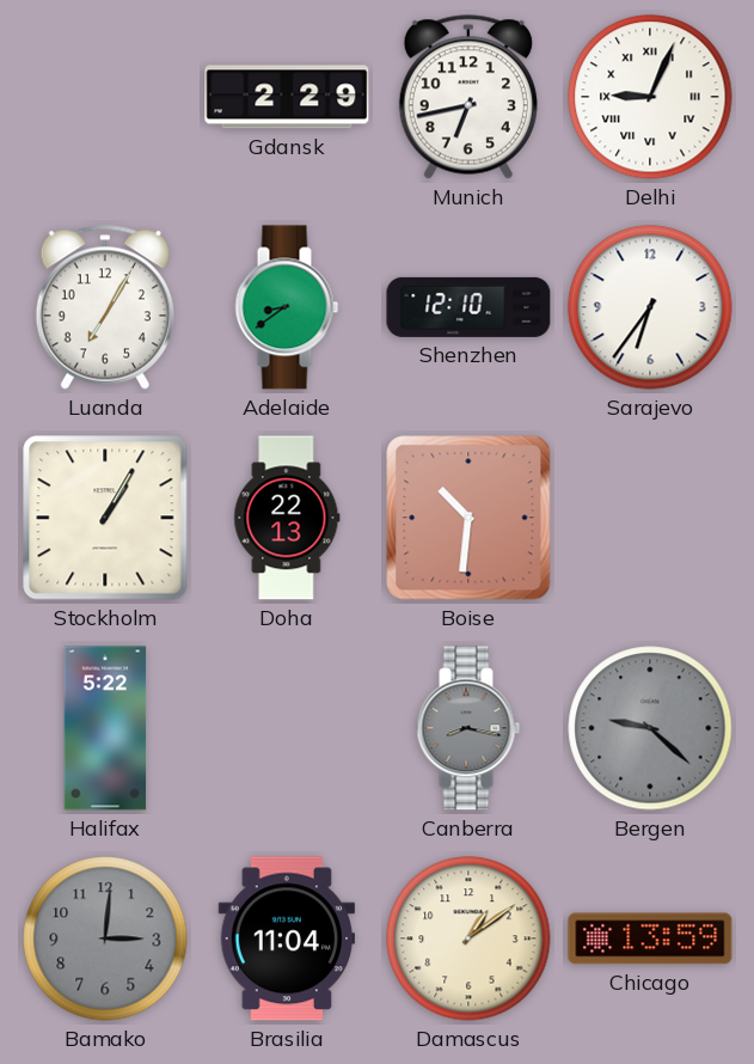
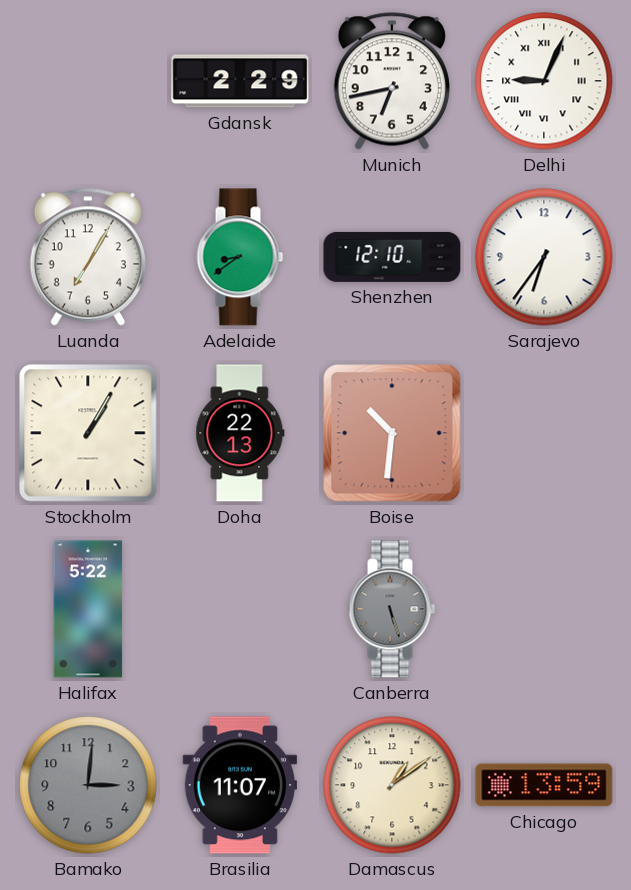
Canberra: 8:17 -> 5:27 (392, 609)
Bergen: 9:22 -> none (650, 728)
Brasilia: 11:04 -> 11:07 (239, 785)
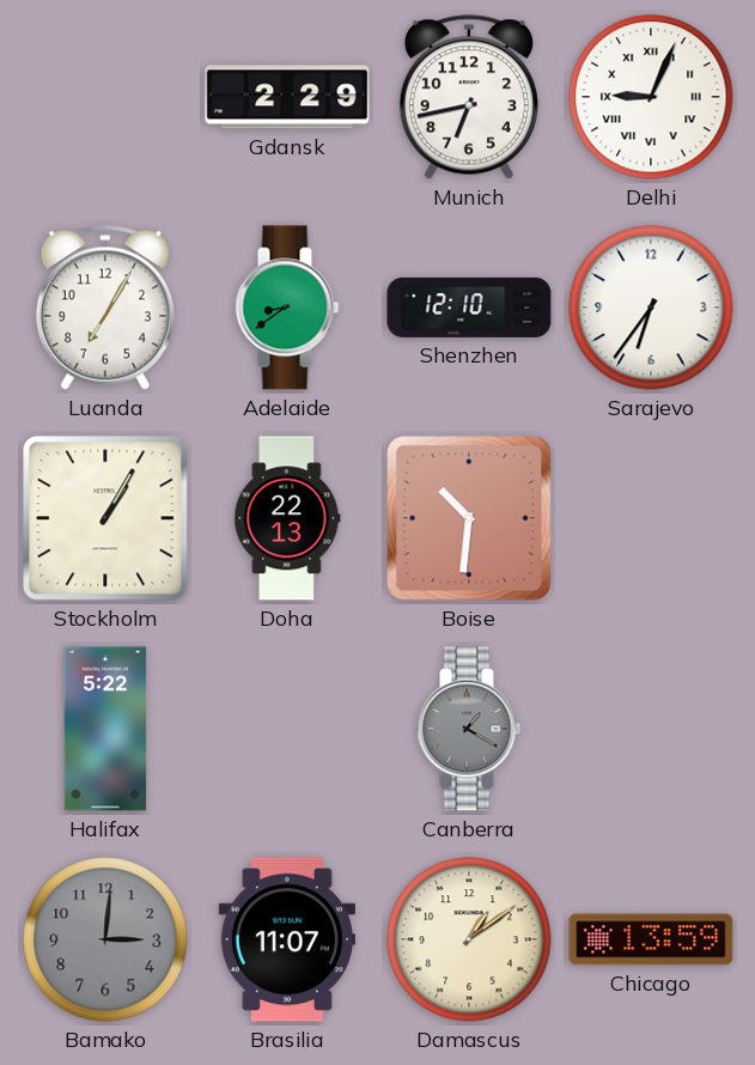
Canberra: 5:27 -> 1:20 (469, 729)
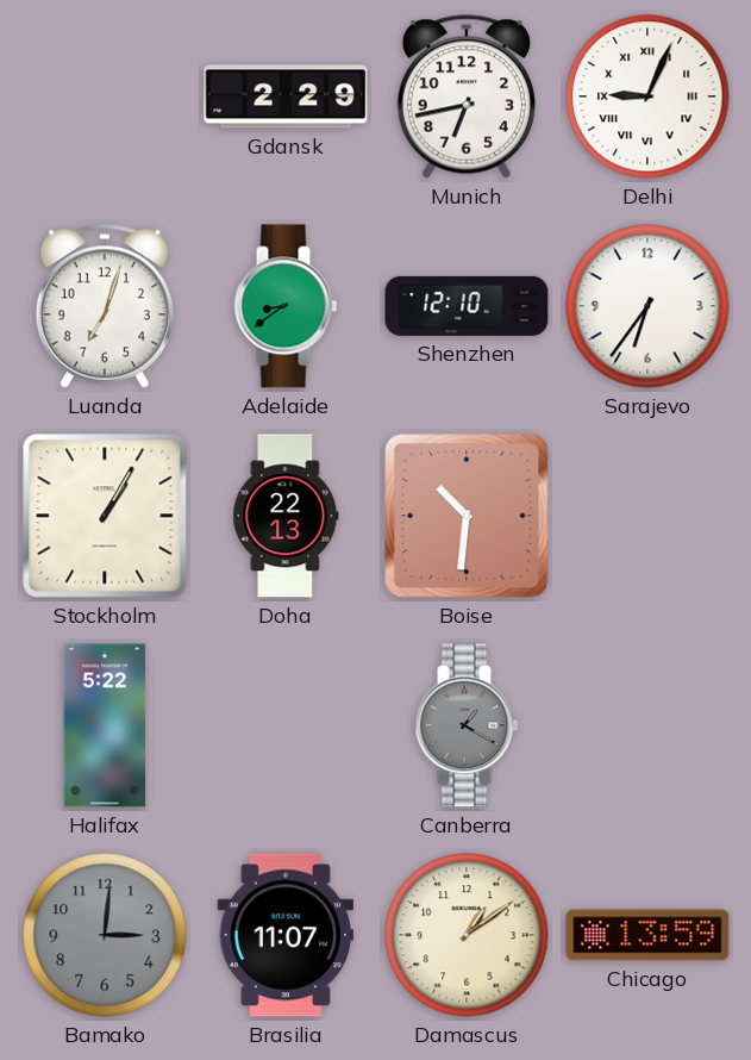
Luanda: 7:05 -> 7:03 (105, 306)
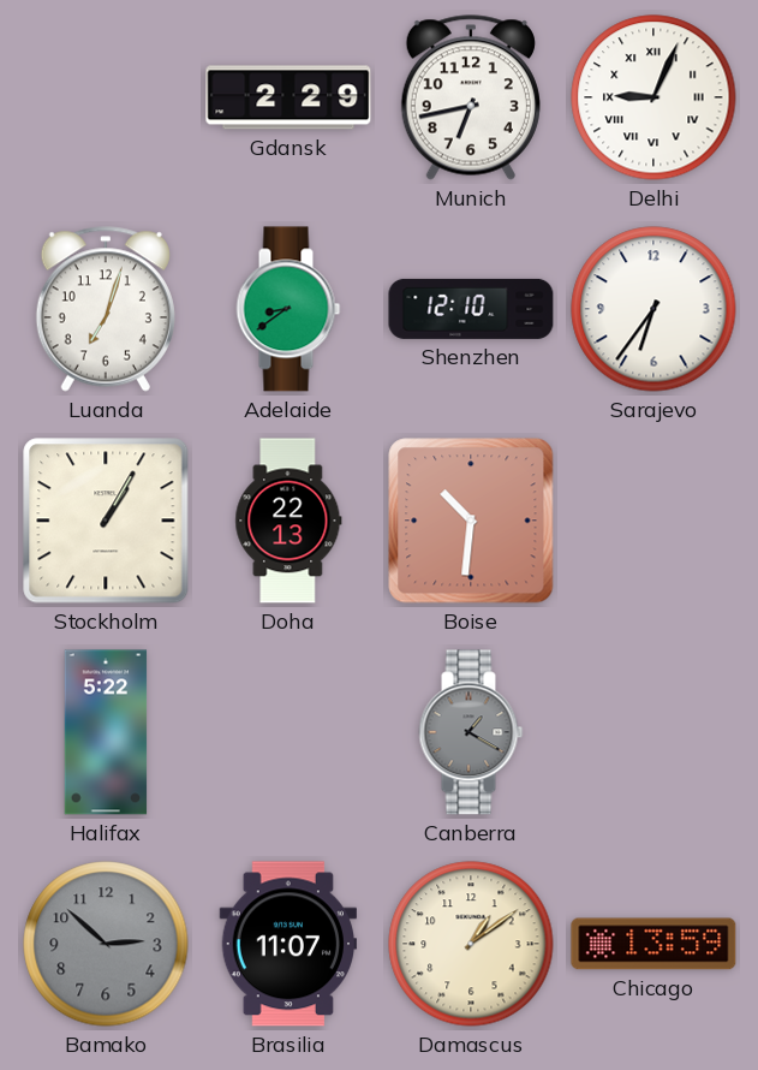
Bamako: 3:01 -> 2:52 (106, 944)
